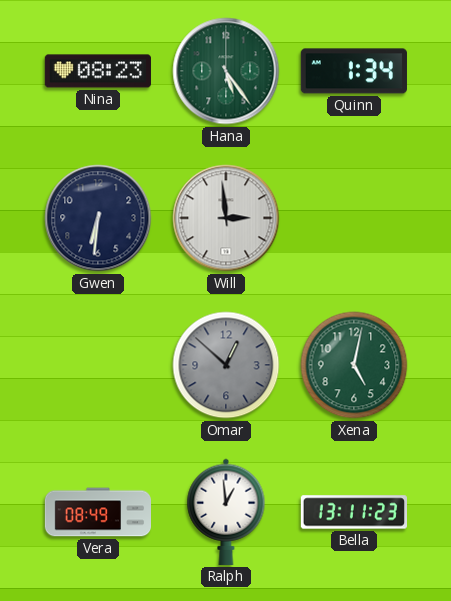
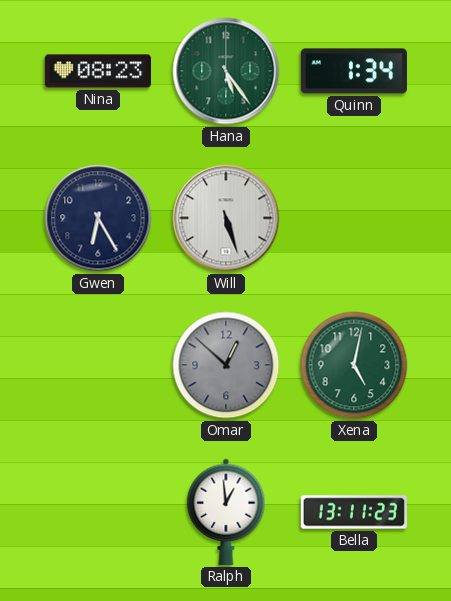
Gwen: 6:31 -> 6:25 (98, 218)
Will: 2:59 -> 5:27 (226, 218)
Vera: 08:49 -> none (97, 512)
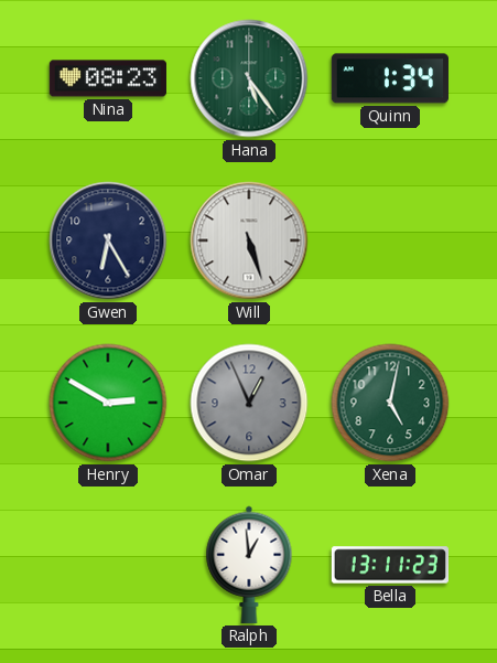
Henry: none -> 2:50 (108, 403)
Omar: 12:52 -> 12:56 (249, 403)
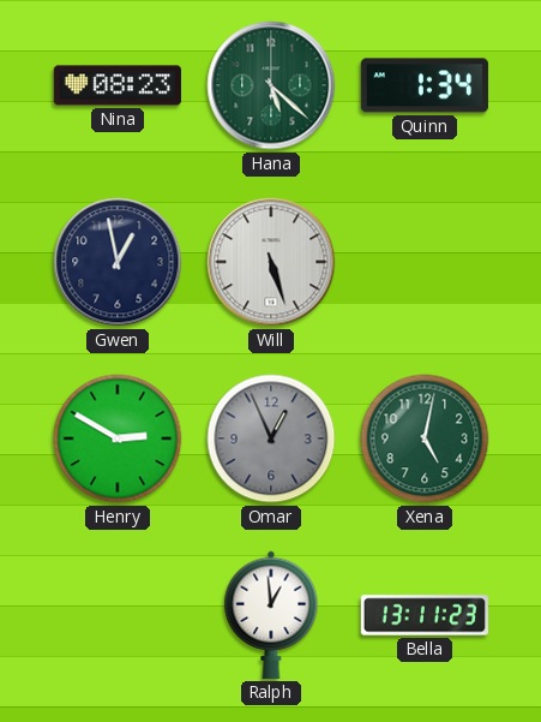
Hana: 5:24 -> 5:22 (271, 85)
Gwen: 6:25 -> 12:58 (118, 262)
